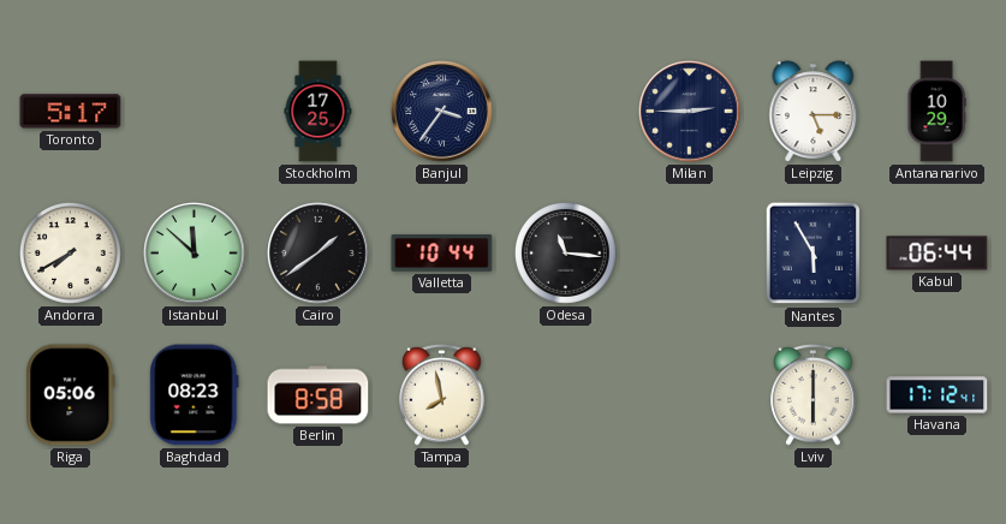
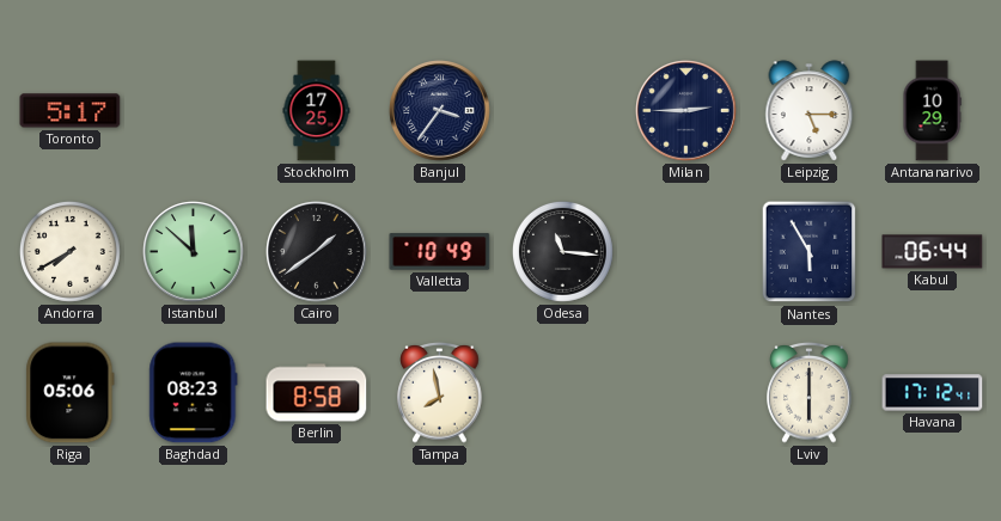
Valletta: 10:44 -> 10:49 (440, 252)
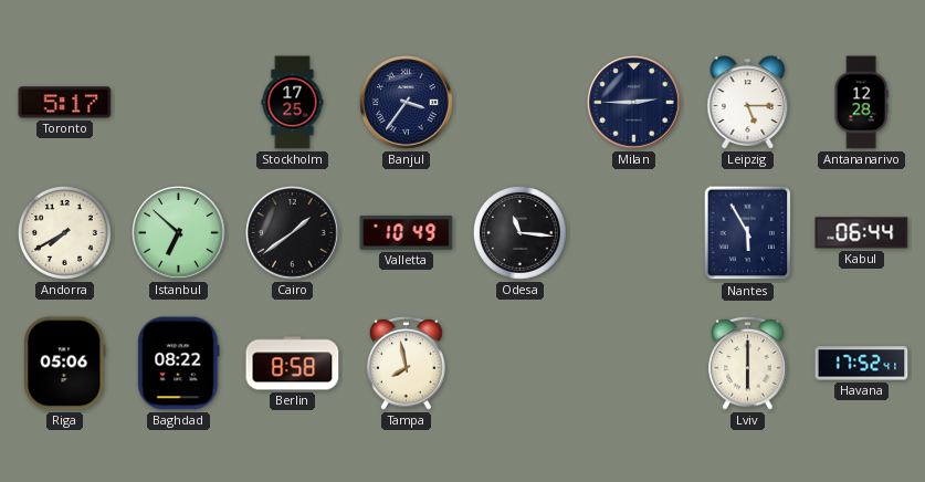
Antananarivo: 10:29 -> 12:28 (861, 103)
Istanbul: 11:52 -> 6:52 (179, 233)
Baghdad: 08:23 -> 08:22 (179, 364)
Havana: 17:12 -> 17:52 (862, 364)
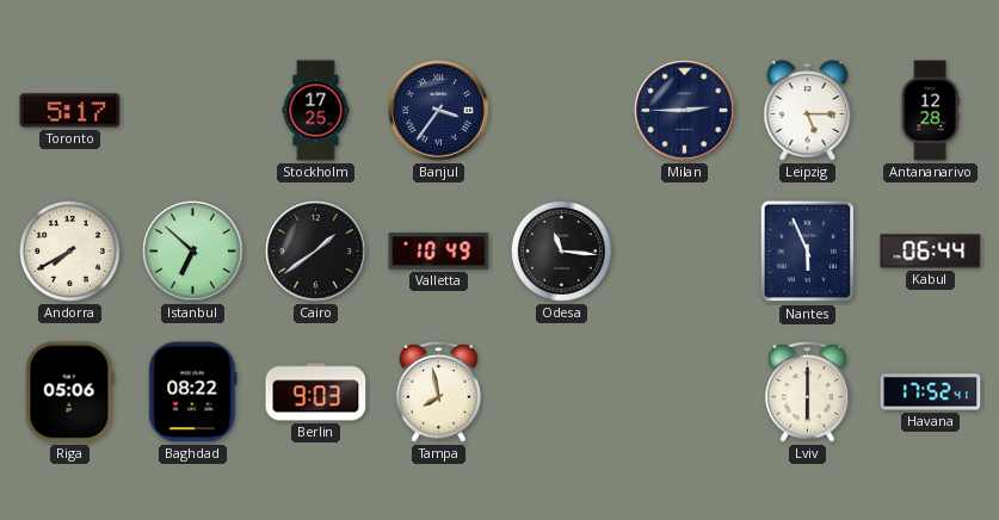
Nantes: 5:55 -> 5:56 (808, 252)
Berlin: 8:58 -> 9:03 (316, 392)
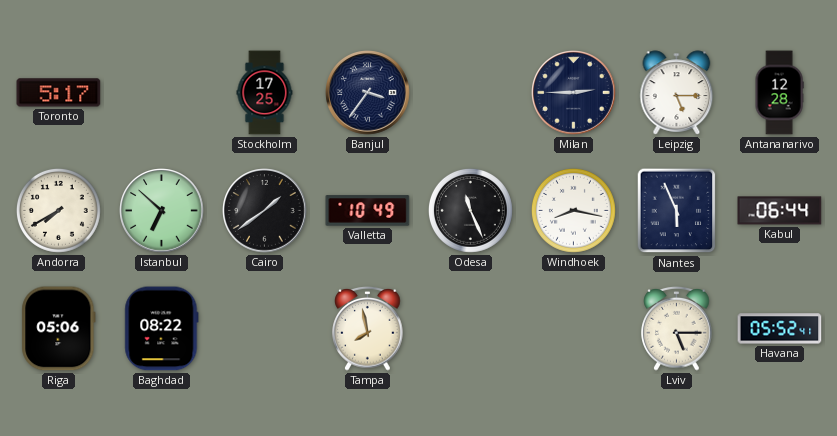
Odesa: 11:16 -> 11:26 (470, 210)
Windhoek: none -> 8:17 (573, 210)
Berlin: 9:03 -> none (316, 392)
Lviv: 6:00 -> 5:15 (677, 328)
Havana: 17:52 -> 05:52 (780, 329)
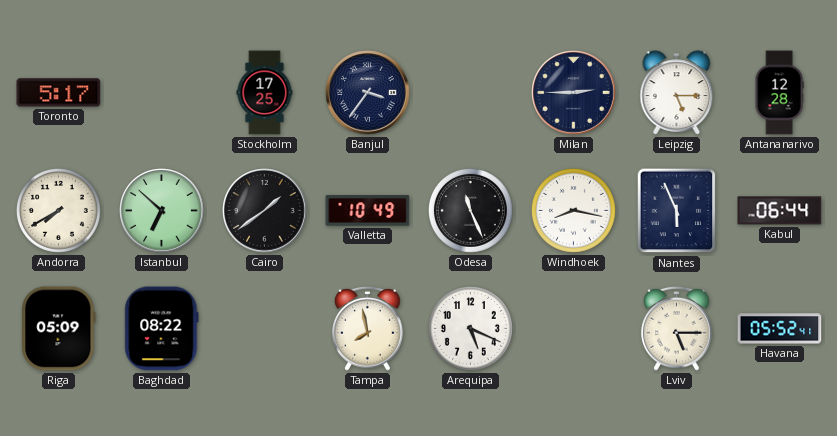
Riga: 05:06 -> 05:09 (59, 329)
Arequipa: none -> 5:19 (470, 328)
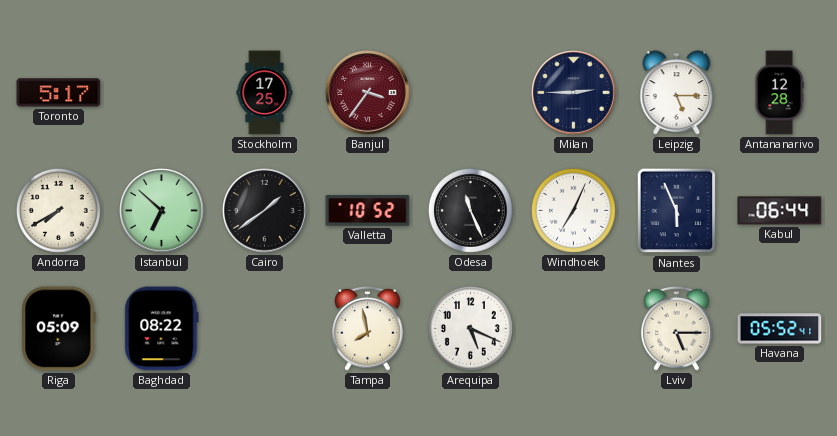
Banjul dial: navy -> burgundy (368, 93)
Valletta: 10:49 -> 10:52 (368, 211)
Windhoek: 8:17 -> 7:04 (573, 210)
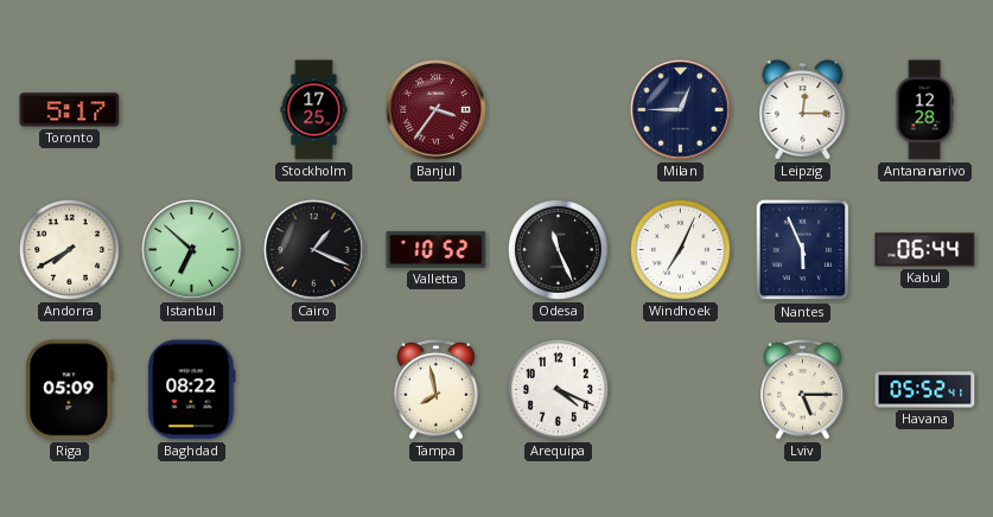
Milan: 2:45 -> 12:45 (681, 110)
Leipzig: 5:15 -> 12:15 (803, 110)
Cairo: 1:39 -> 1:19 (314, 250)
Arequipa: 5:19 -> 4:19 (558, 389)
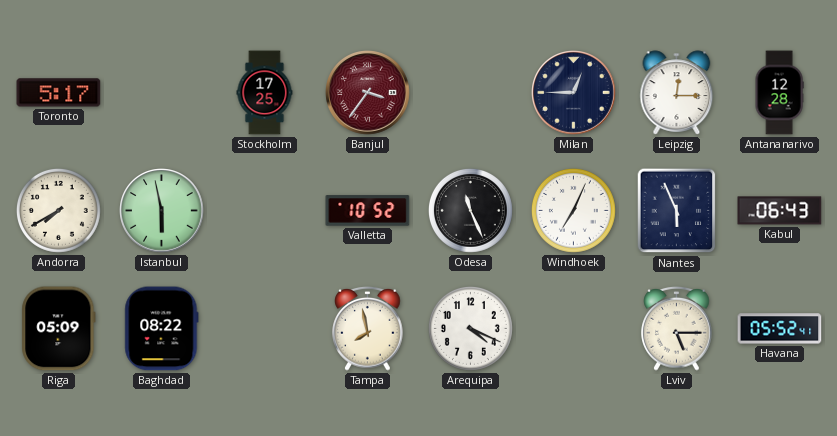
Istanbul: 6:52 -> 5:58 (162, 211)
Cairo: 1:19 -> none (314, 250)
Kabul: 06:44 -> 06:43 (780, 211)
